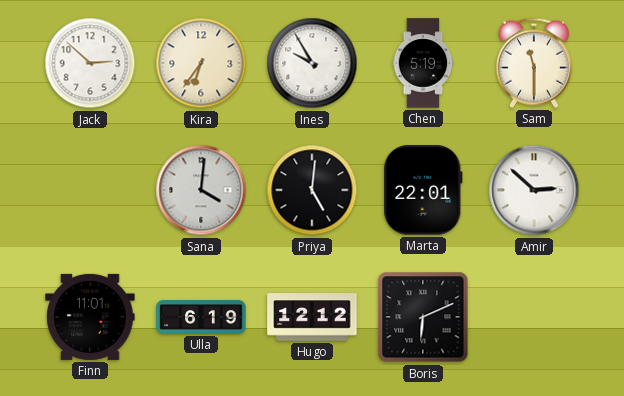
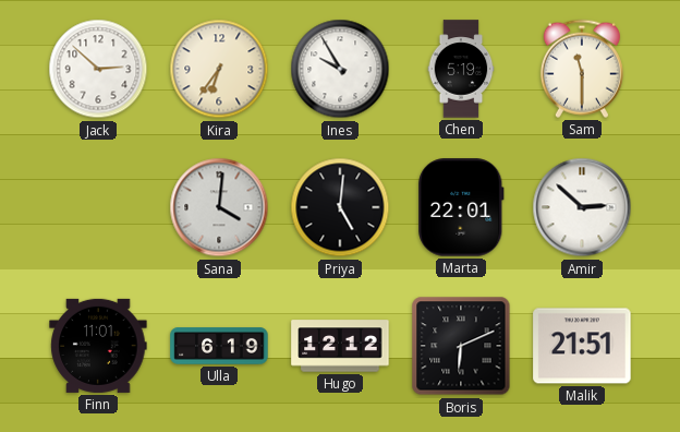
Malik: none -> 21:51 (582, 346)
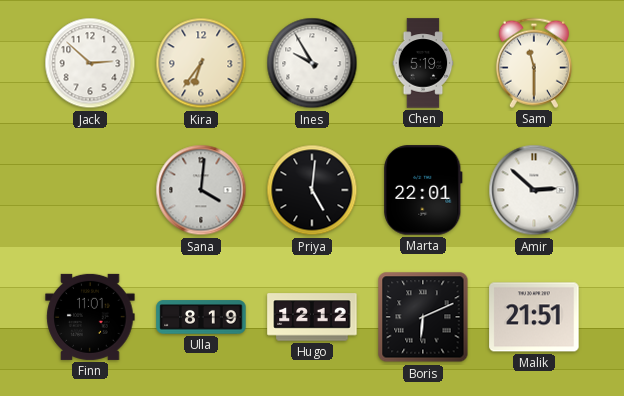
Ulla: 6:19 -> 8:19 (201, 317)
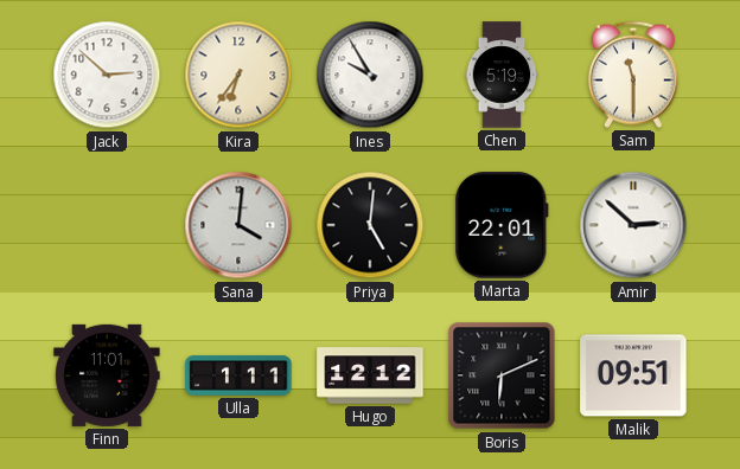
Ulla: 8:19 -> 1:11 (238, 375)
Malik: 21:51 -> 09:51 (633, 375)
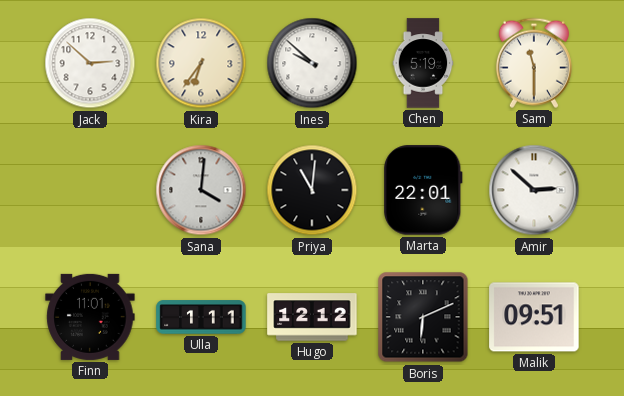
Ines: 9:55 -> 9:52 (312, 63)
Priya: 5:01 -> 11:01 (312, 190)
